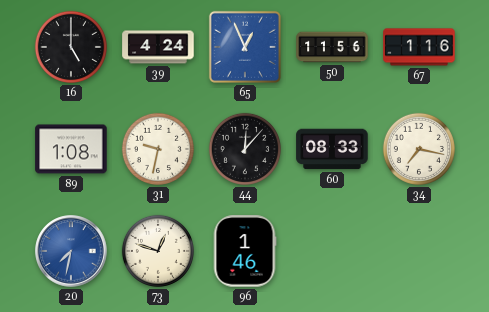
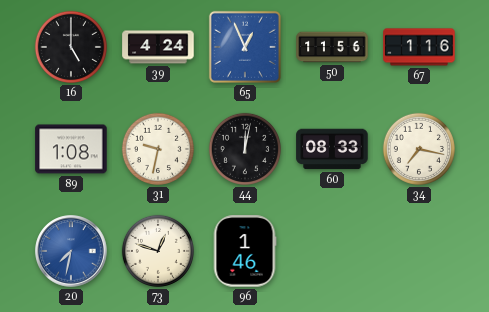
44: 12:07 -> 12:02 (245, 149)
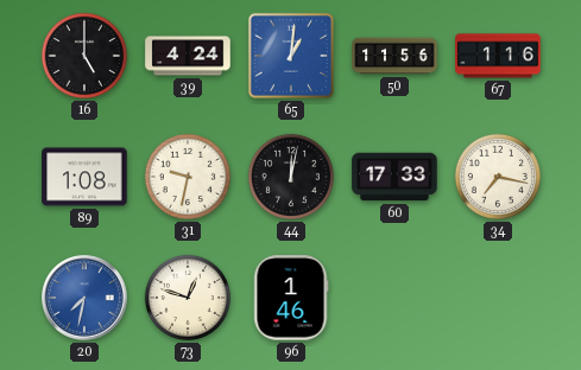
65: 12:56 -> 1:01 (291, 56)
60: 08:33 -> 17:33 (394, 177)
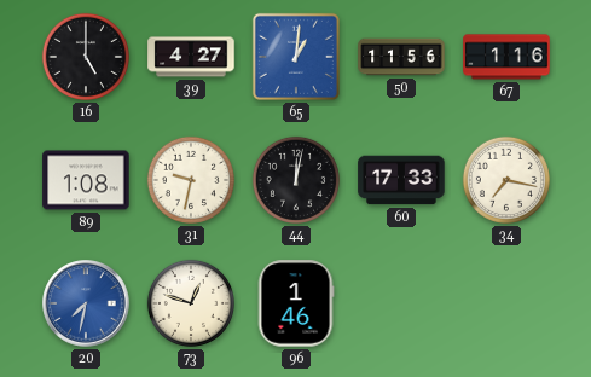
39: 4:24 -> 4:27 (191, 57)
